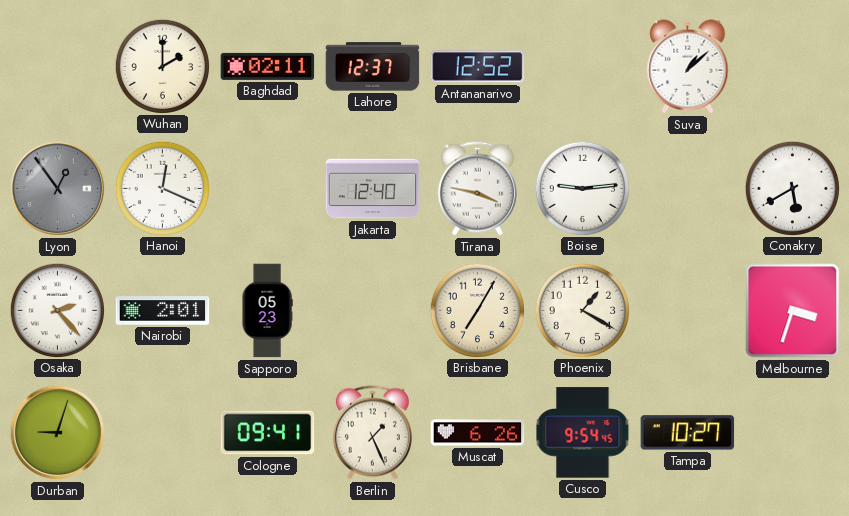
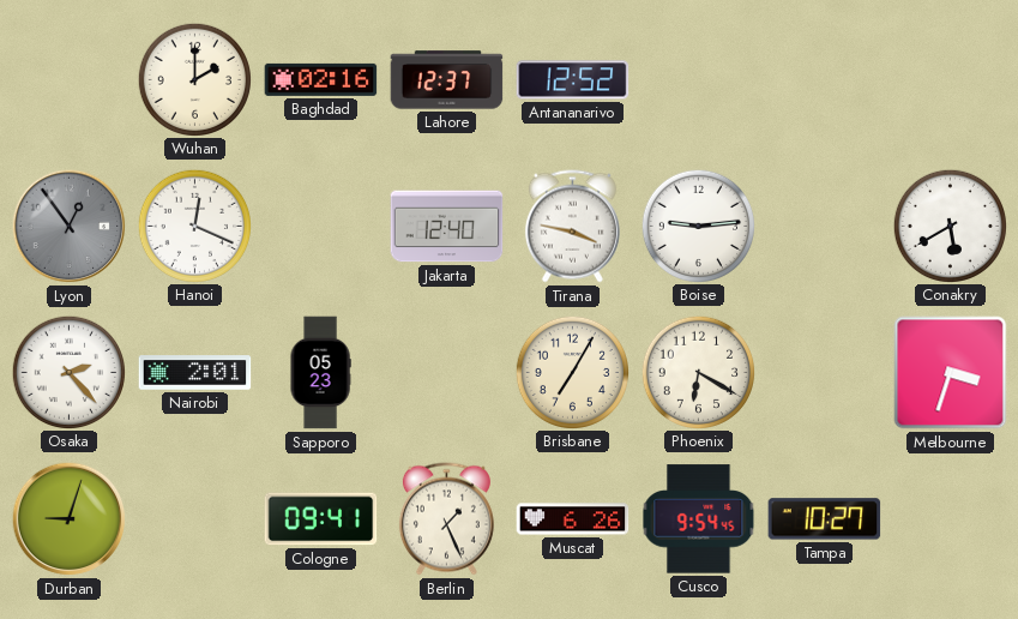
Baghdad: 02:11 -> 02:16 (321, 79)
Suva: 1:08 -> none (688, 67)
Phoenix: 1:20 -> 6:20 (698, 372)
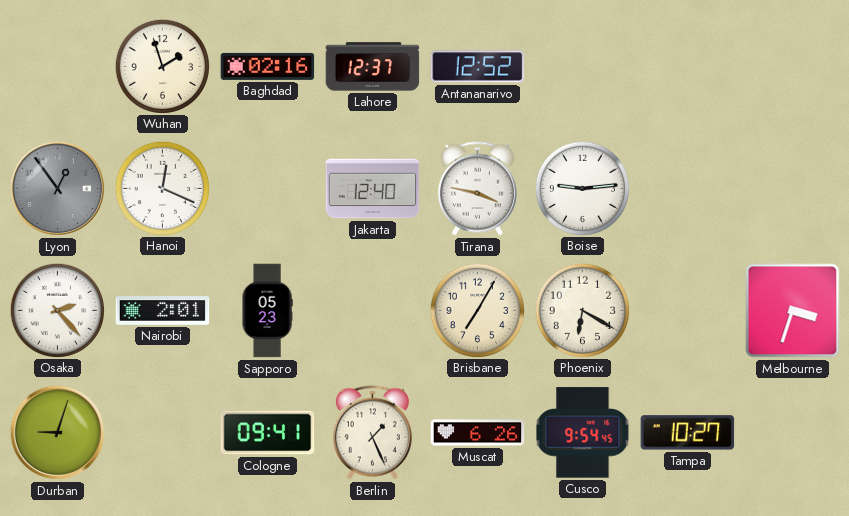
Wuhan: 2:00 -> 1:57 (162, 66)
Conakry: 5:40 -> none (950, 226)
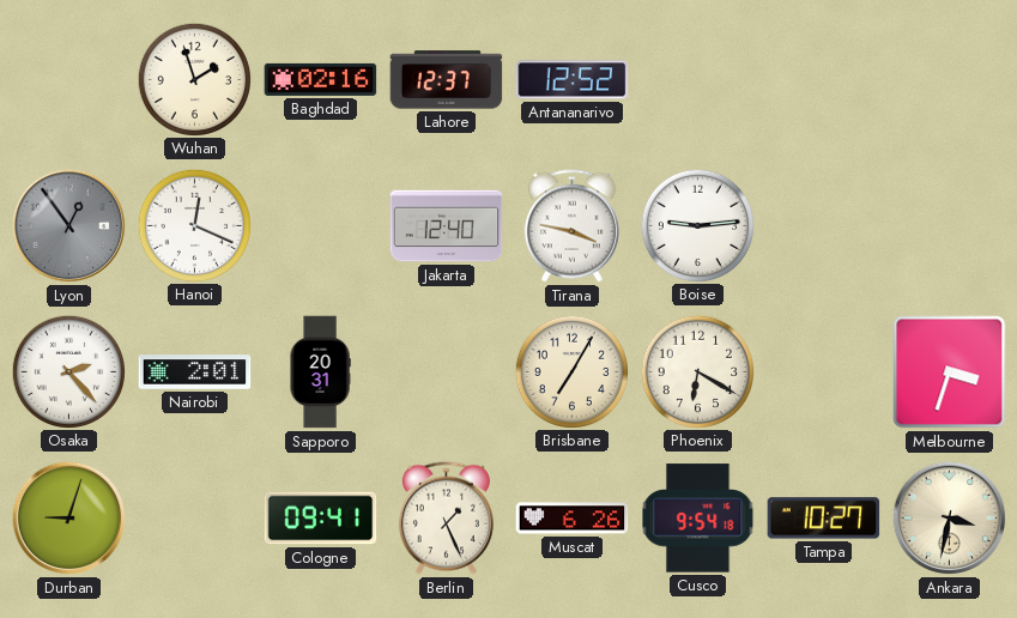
Sapporo: 05:23 -> 20:31 (320, 372)
Cusco: 9:54:45 -> 9:54:18 (698, 519)
Ankara: none -> 3:32 (950, 519)
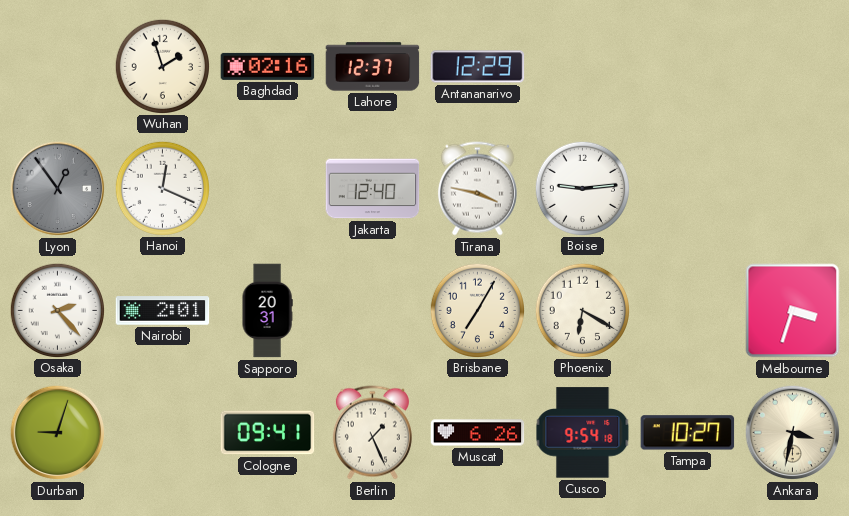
Antananarivo: 12:52 -> 12:29 (478, 67)
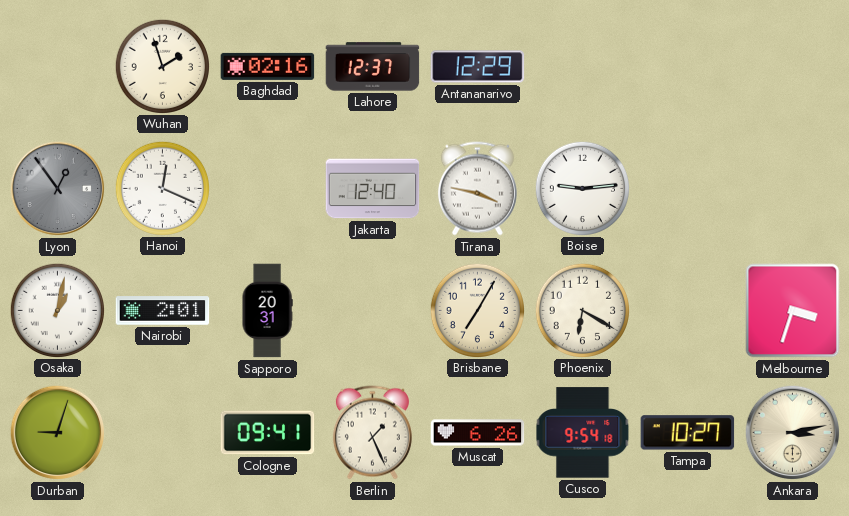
Osaka: 2:23 -> 1:02 (57, 310)
Ankara: 3:32 -> 3:13 (793, 433)
